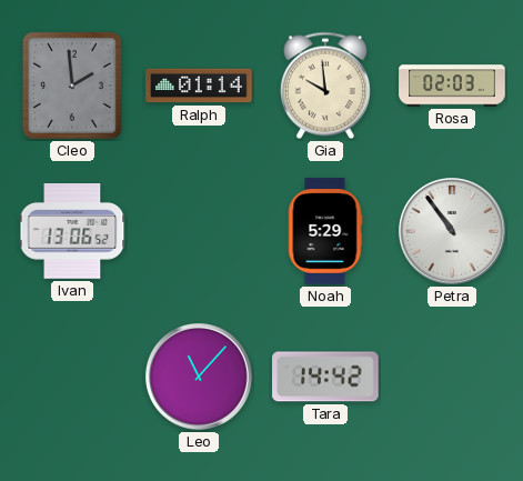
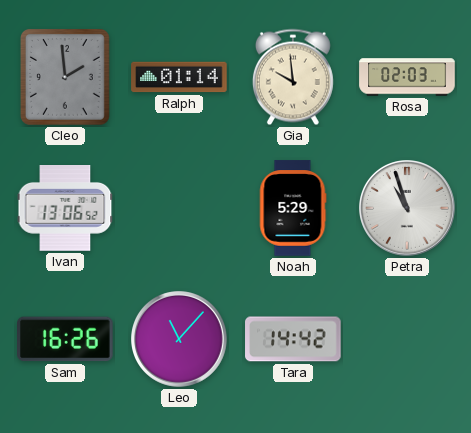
Petra: 10:54 -> 10:57 (408, 209)
Sam: none -> 16:26 (66, 339)
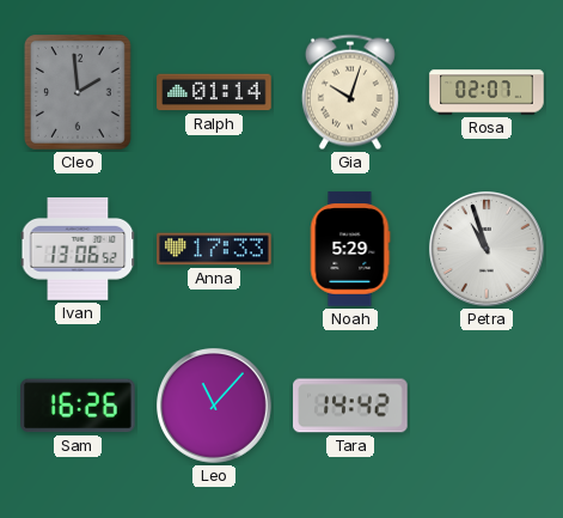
Gia: 9:59 -> 10:03 (350, 92)
Rosa: 02:03 -> 02:07 (486, 92)
Anna: none -> 17:33 (214, 249)
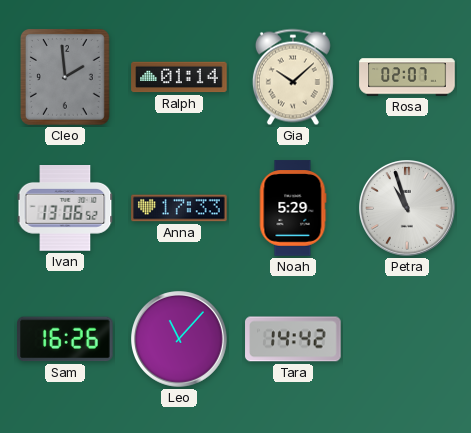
Gia: 10:03 -> 10:08 (293, 77)
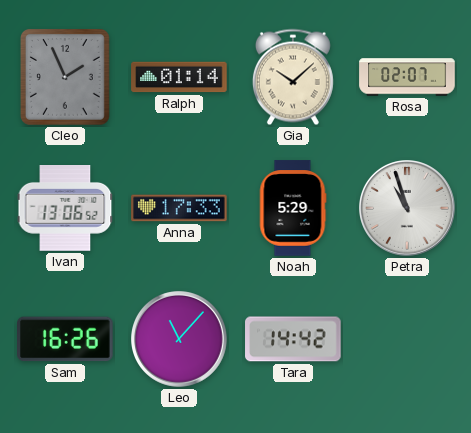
Cleo: 1:59 -> 1:56 (65, 77)
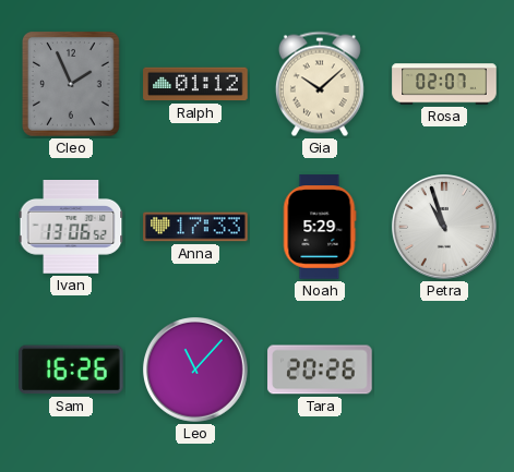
Ralph: 01:14 -> 01:12 (195, 84)
Tara: 14:42 -> 20:26 (320, 370)
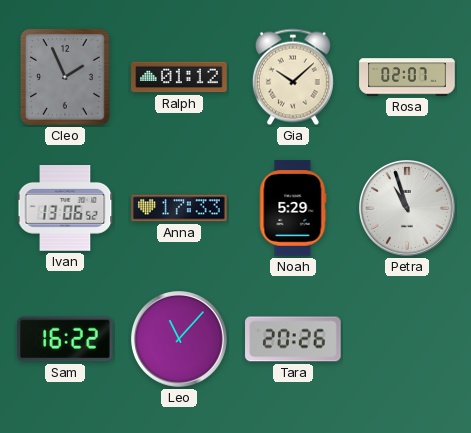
Sam: 16:26 -> 16:22 (66, 339)
